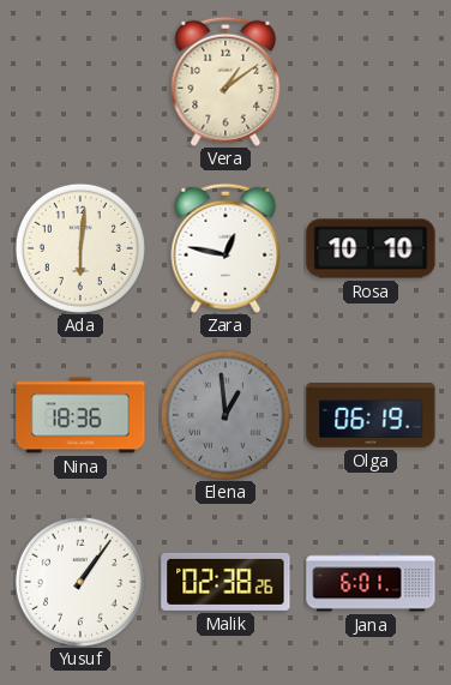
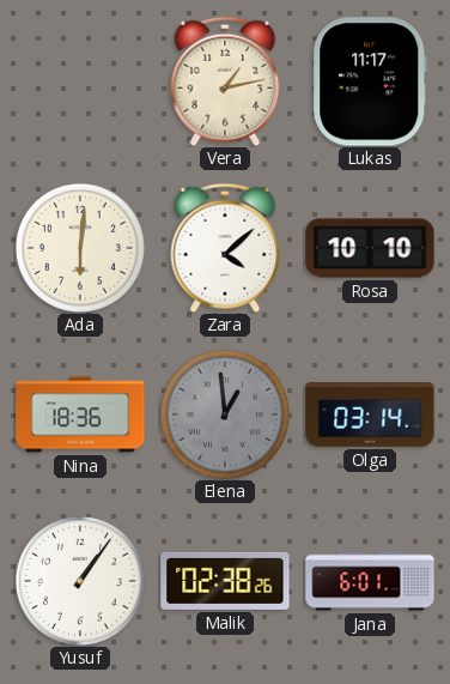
Vera: 1:09 -> 1:13 (225, 81)
Lukas: none -> 11:17 (370, 81)
Zara: 12:47 -> 4:08 (225, 248)
Olga: 06:19 -> 03:14 (370, 416)
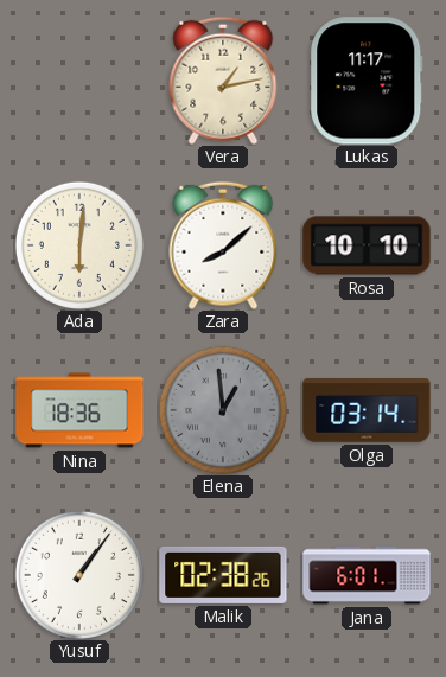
Zara: 4:08 -> 8:08 (223, 245)
